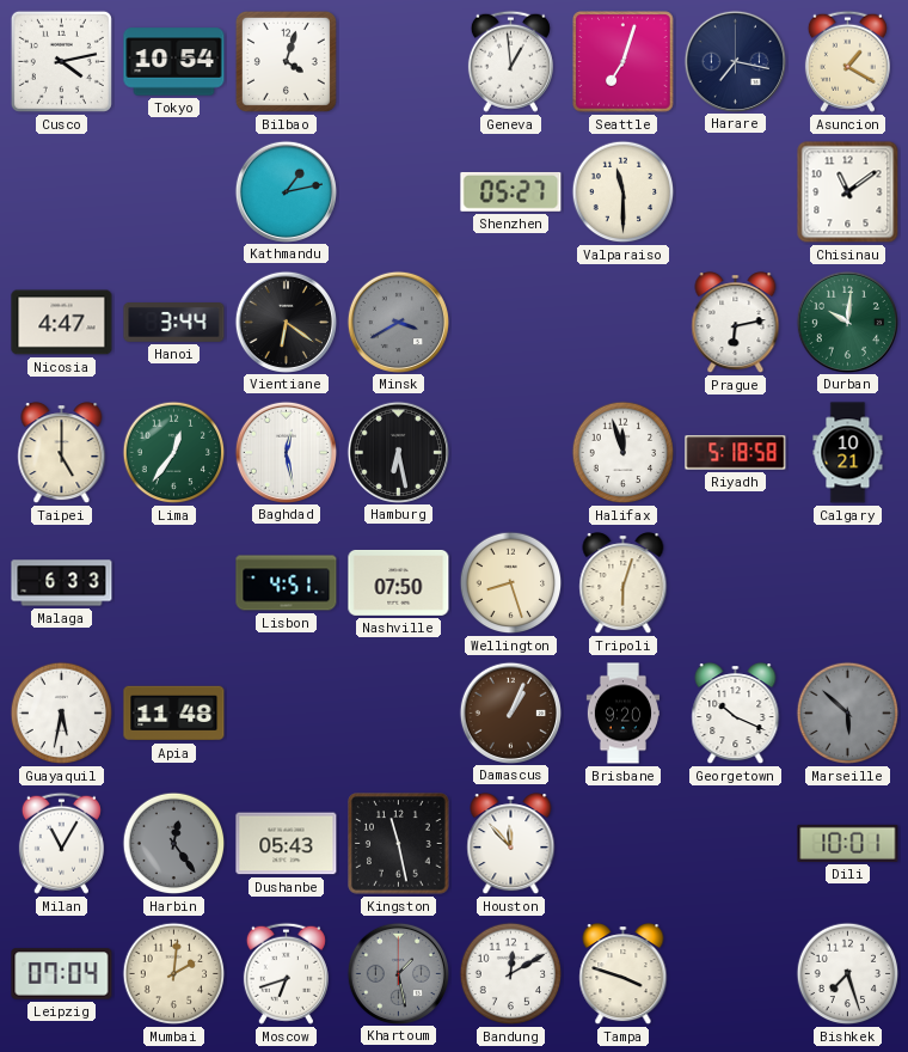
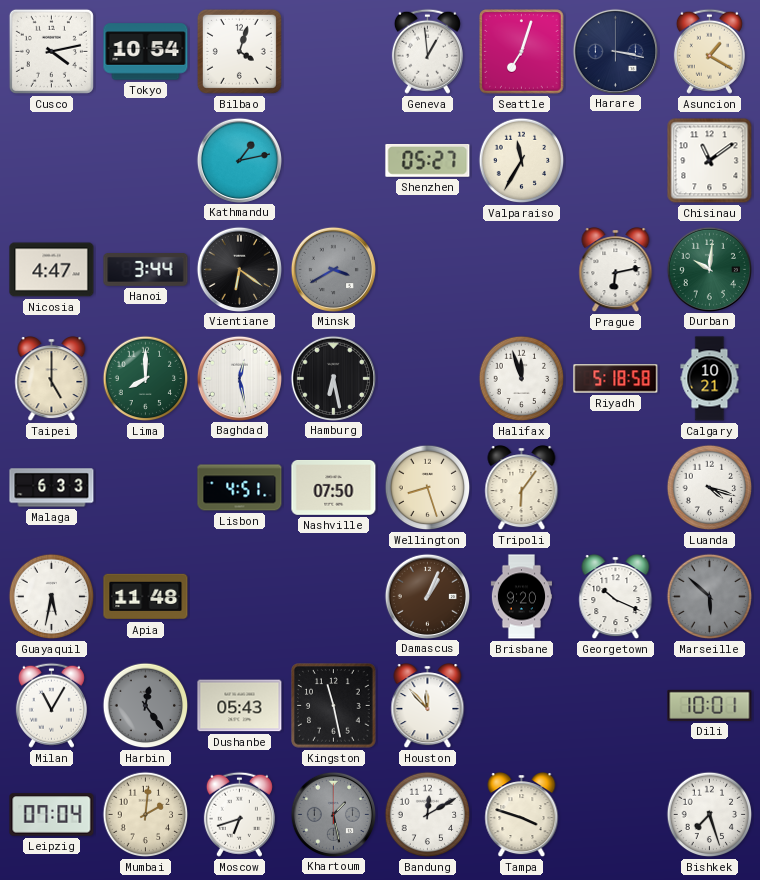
Harare: 7:17 -> 3:17 (615, 51)
Valparaiso: 11:30 -> 11:35 (522, 161)
Lima: 12:36 -> 8:00 (146, 379)
Tripoli: 6:03 -> 6:06 (522, 488)
Luanda: none -> 4:18 (710, 488)
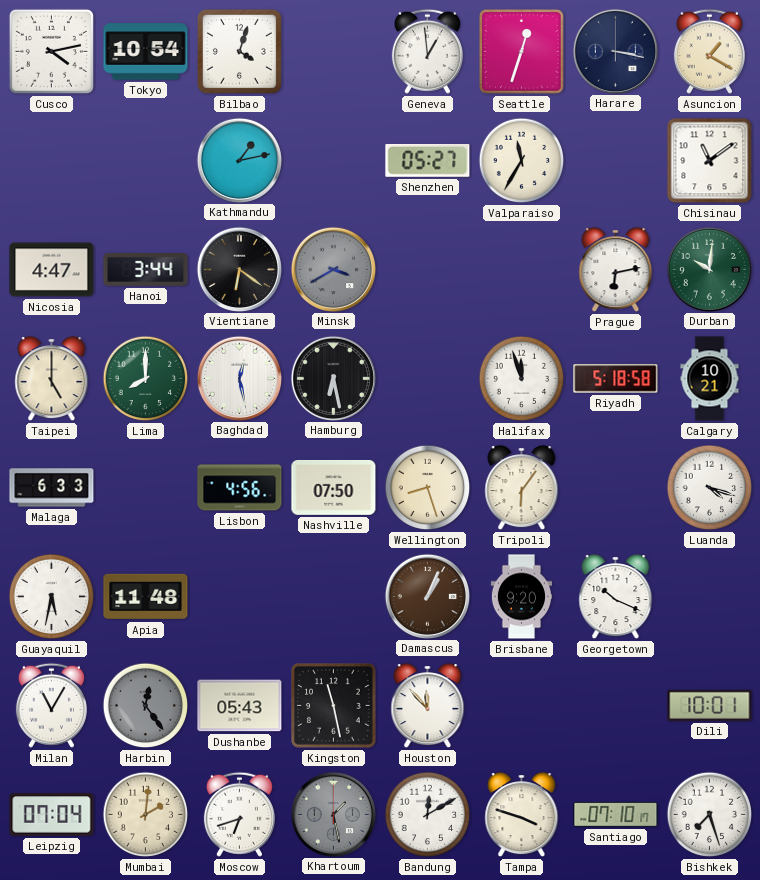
Seattle: 7:03 -> 12:33 (522, 52)
Lisbon: 4:51 -> 4:56 (240, 488)
Marseille: 5:52 -> none (710, 597)
Santiago: none -> 07:10 (616, 814)
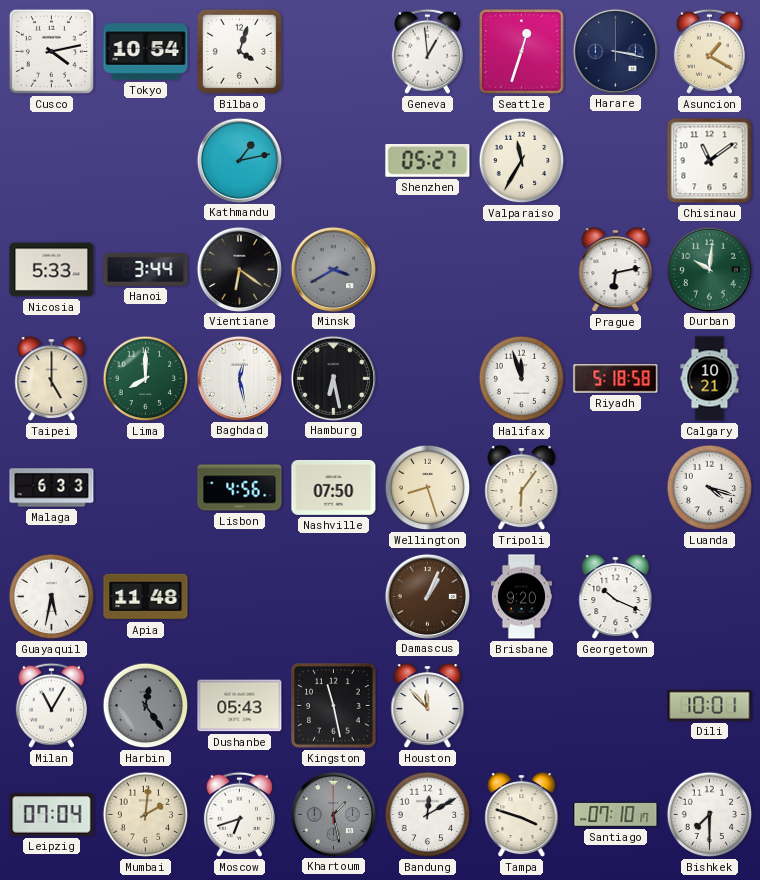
Nicosia: 4:47 -> 5:33 (52, 270)
Bishkek: 7:27 -> 7:30 (710, 815)
